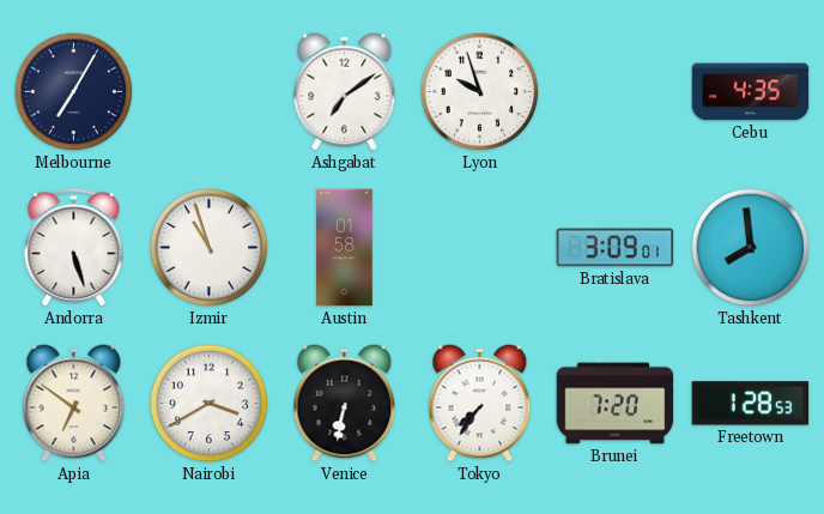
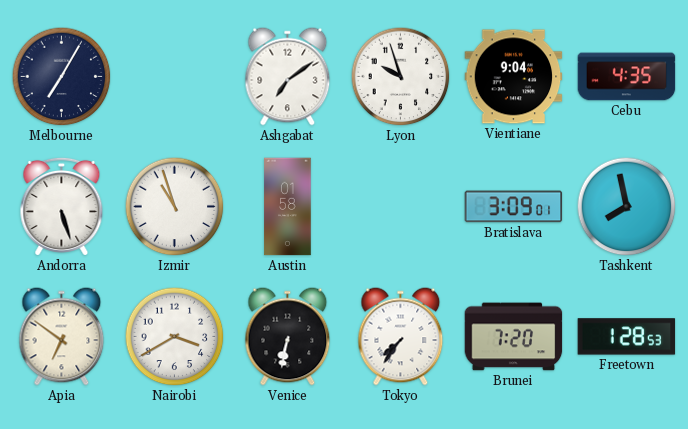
Vientiane: none -> 9:04 (514, 77)
Tashkent: 7:59 -> 7:58 (627, 207)
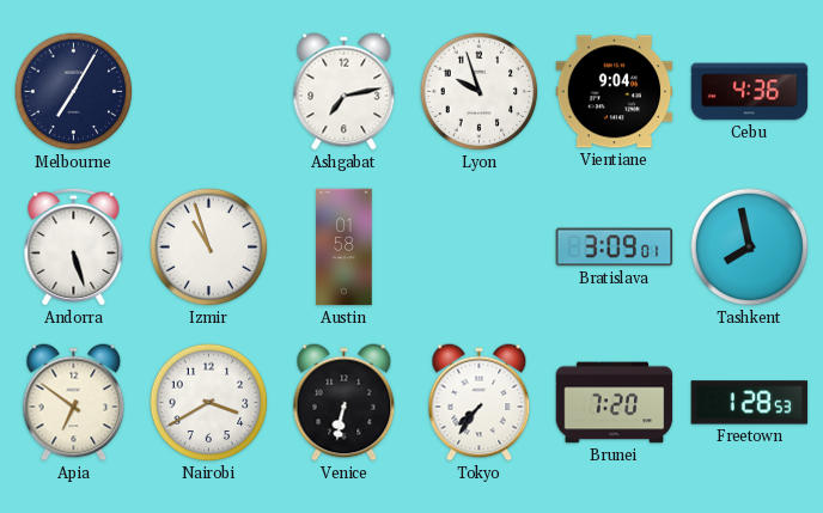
Ashgabat: 7:09 -> 7:13 (345, 92)
Cebu: 4:35 -> 4:36 (750, 92)
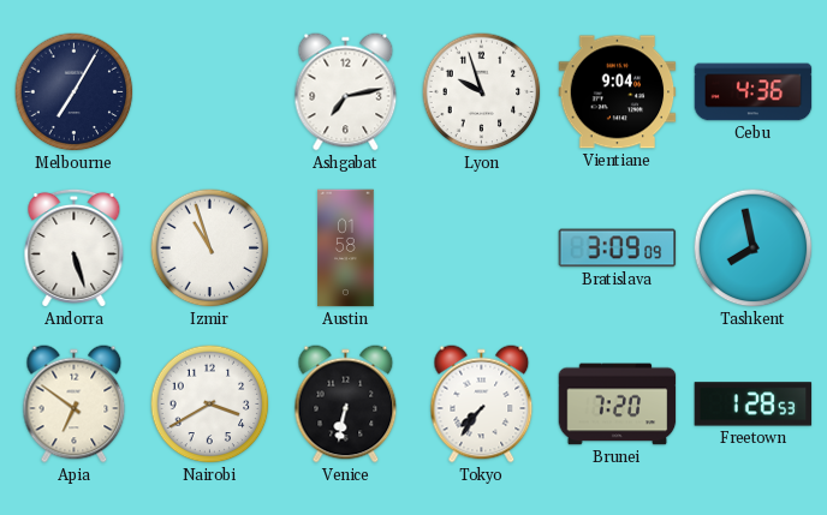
Bratislava: 3:09:01 -> 3:09:09 (618, 248)
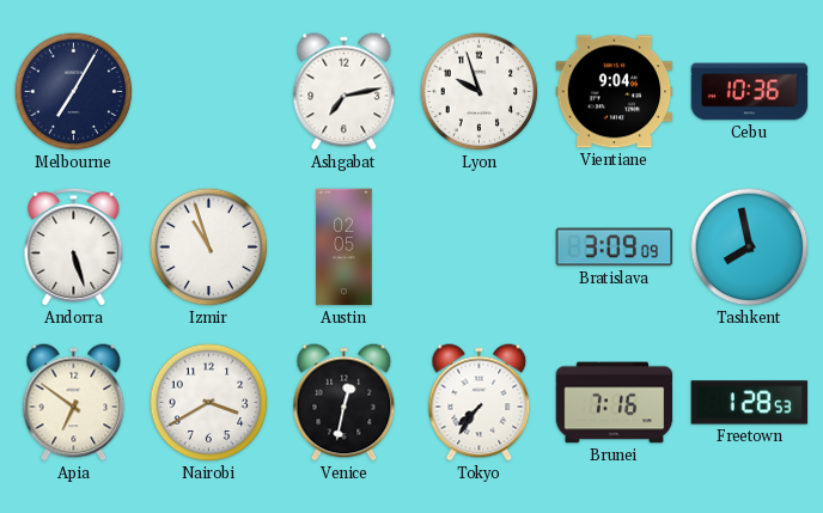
Cebu: 4:36 -> 10:36 (750, 92)
Austin: 01:58 -> 02:05 (345, 248)
Venice: 6:32 -> 12:32 (345, 403)
Brunei: 7:20 -> 7:16 (615, 403)
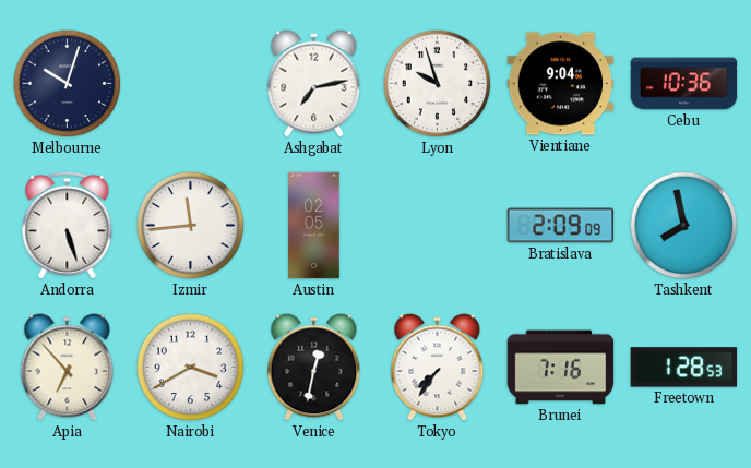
Melbourne: 7:05 -> 10:03 (68, 84)
Izmir: 10:57 -> 11:44 (191, 226)
Bratislava: 3:09 -> 2:09 (561, 226)
Apia: 6:51 -> 6:53 (68, 368)
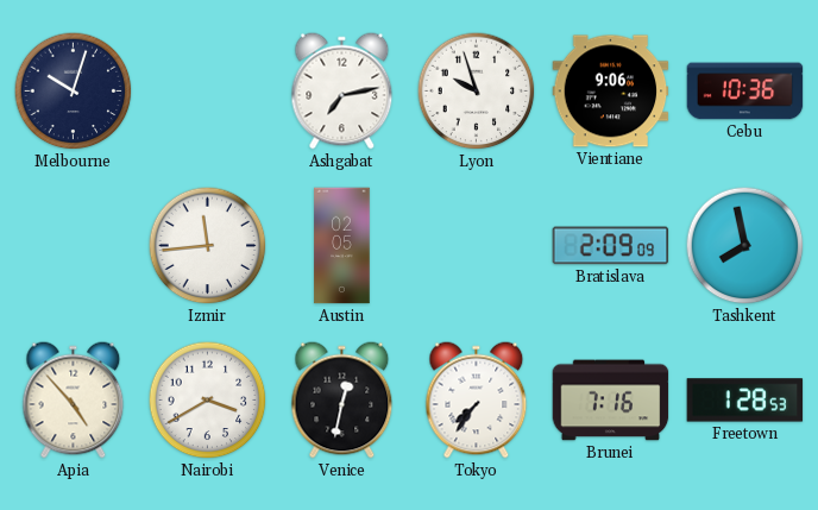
Vientiane: 9:04 -> 9:06 (611, 92)
Andorra: 5:27 -> none (68, 225)
Apia: 6:53 -> 4:53 (74, 401)
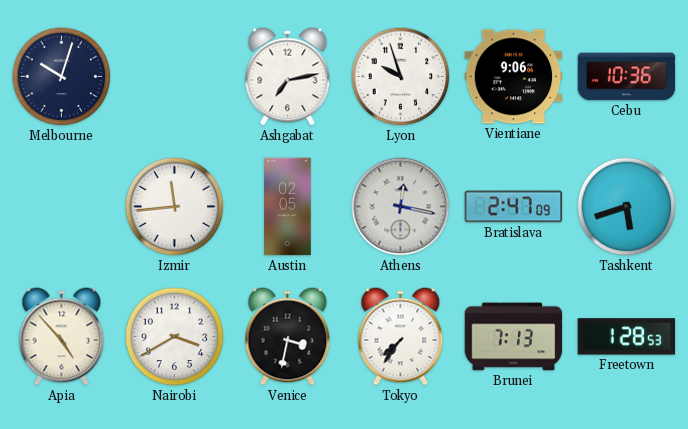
Athens: none -> 12:17 (401, 207)
Bratislava: 2:09 -> 2:47 (514, 207)
Tashkent: 7:58 -> 5:42 (627, 207)
Venice: 12:32 -> 3:32 (288, 337)
Brunei: 7:16 -> 7:13 (514, 337)
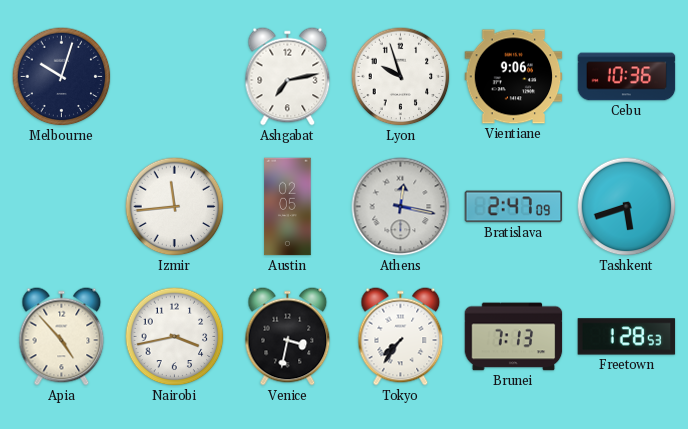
Nairobi: 3:40 -> 3:43 (175, 337)
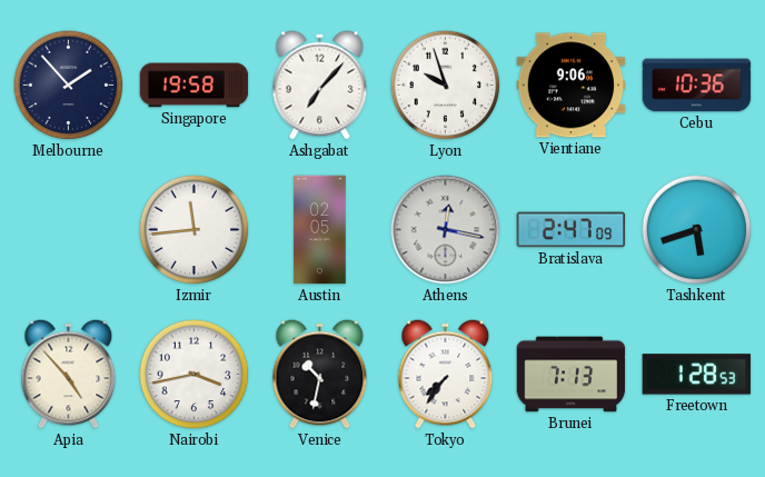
Melbourne: 10:03 -> 1:53 (69, 86)
Singapore: none -> 19:58 (195, 86)
Ashgabat: 7:13 -> 7:07 (320, 86)
Venice: 3:32 -> 10:32 (320, 375)
